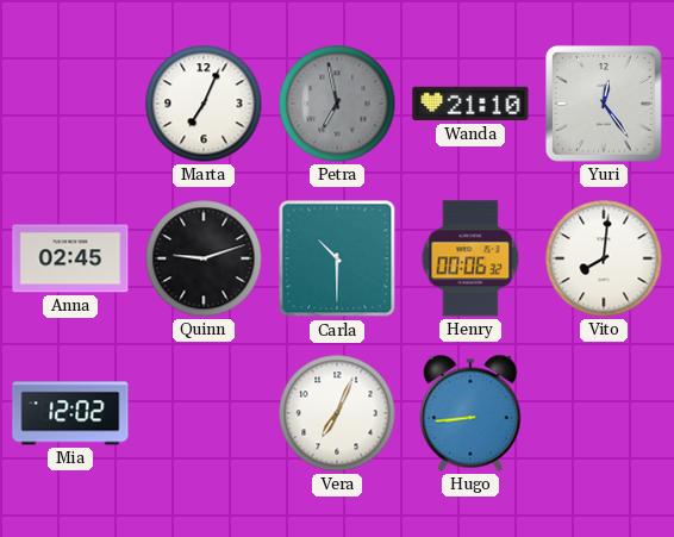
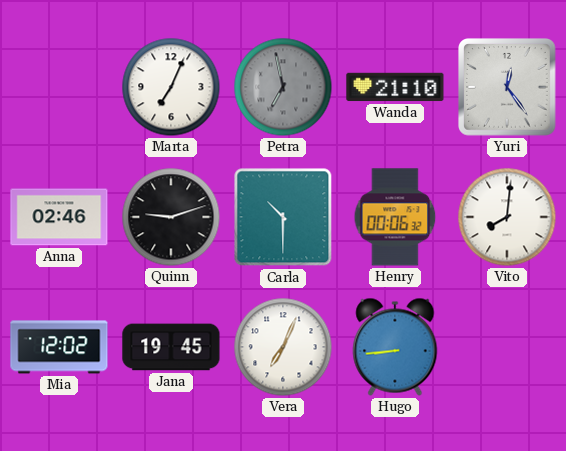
Anna: 02:45 -> 02:46 (59, 217)
Jana: none -> 19:45 (171, 347)
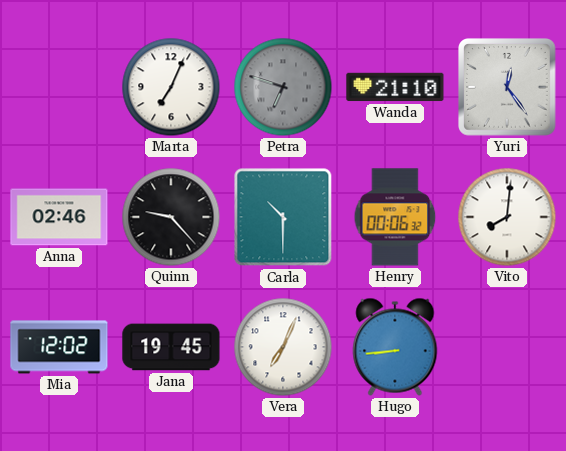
Petra: 6:58 -> 6:48 (283, 87)
Quinn: 9:12 -> 9:23 (171, 217)
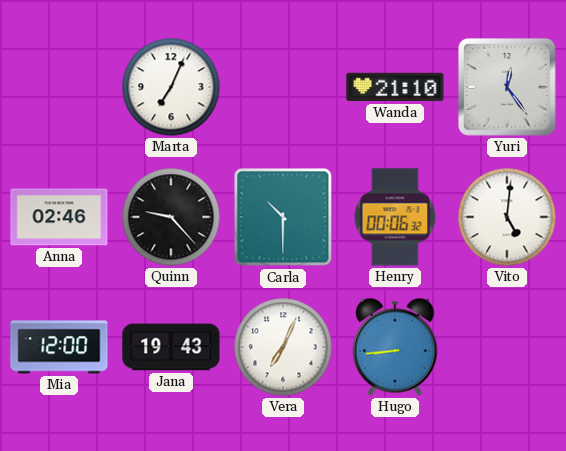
Petra: 6:48 -> none (283, 87)
Vito: 8:01 -> 5:01 (507, 217)
Mia: 12:02 -> 12:00 (59, 347)
Jana: 19:45 -> 19:43 (171, 347)
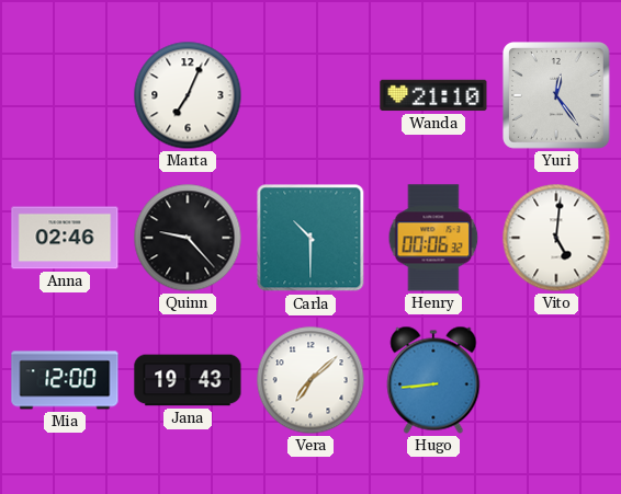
Vera: 7:04 -> 7:08 (310, 380)
